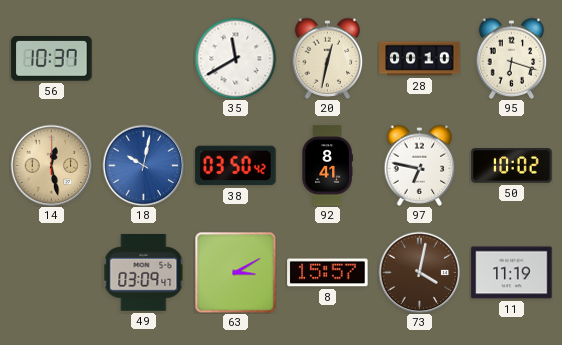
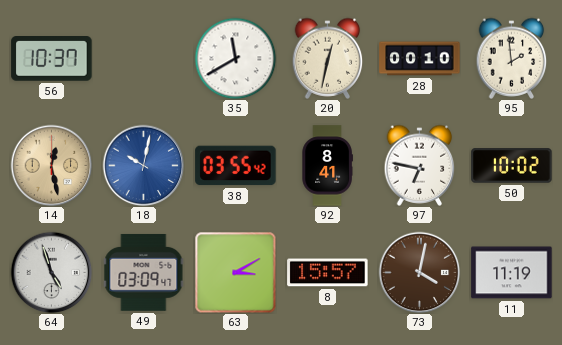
95: 6:18 -> 1:59 (512, 58)
38: 03:50 -> 03:55 (236, 166)
64: none -> 4:57 (51, 272)
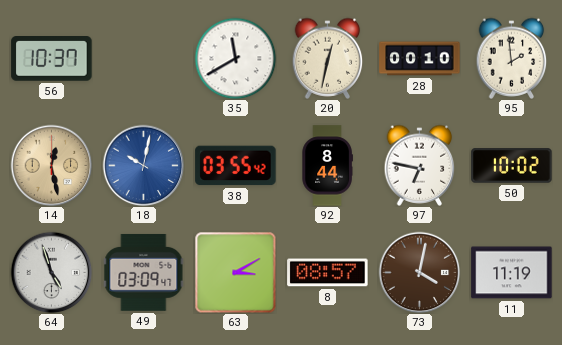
92: 8:41 -> 8:44 (327, 166)
8: 15:57 -> 08:57 (328, 273)
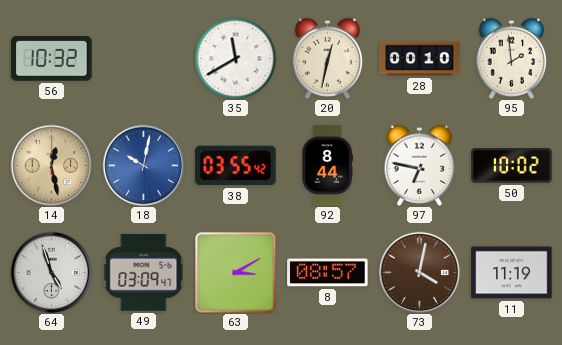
56: 10:37 -> 10:32 (52, 59)
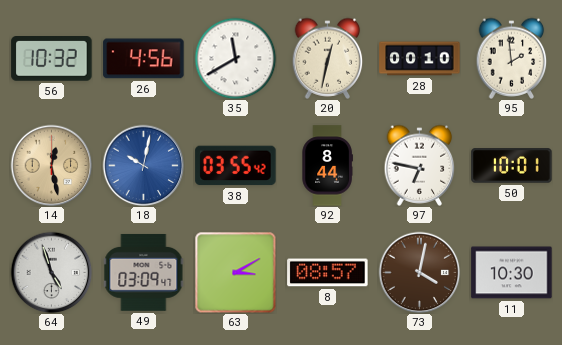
26: none -> 4:56 (144, 59)
50: 10:02 -> 10:01 (512, 166)
11: 11:19 -> 10:30 (512, 273)
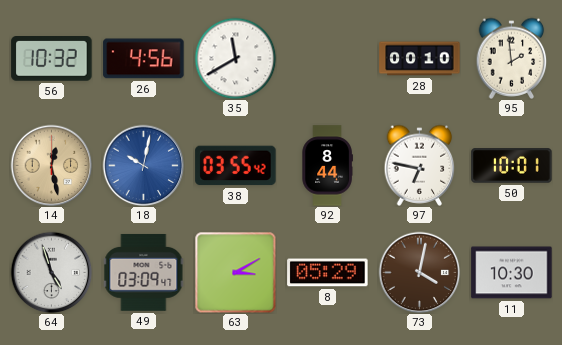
20: 12:32 -> none (328, 58)
8: 08:57 -> 05:29 (328, 273)
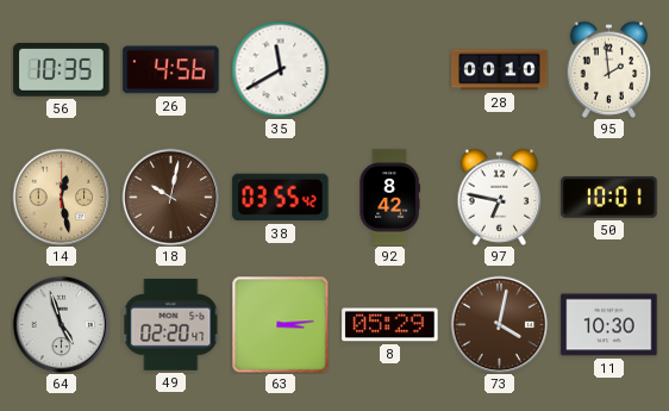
56: 10:32 -> 10:35 (62, 70)
18 dial: blue -> brown (170, 197)
92: 8:44 -> 8:42 (389, 198)
49: 03:09 -> 02:20 (170, 324)
63: 3:10 -> 3:14 (280, 324)
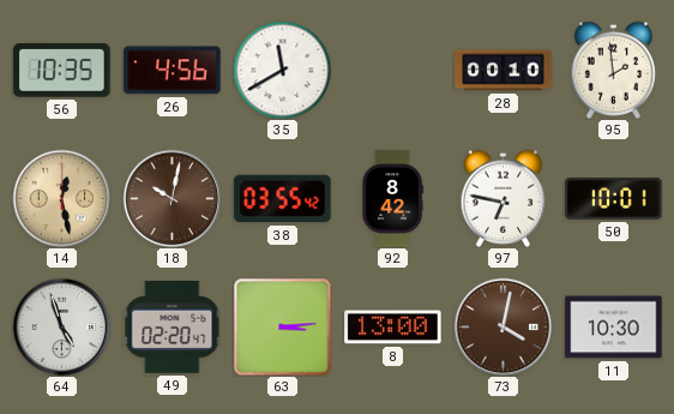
8: 05:29 -> 13:00 (393, 328)
